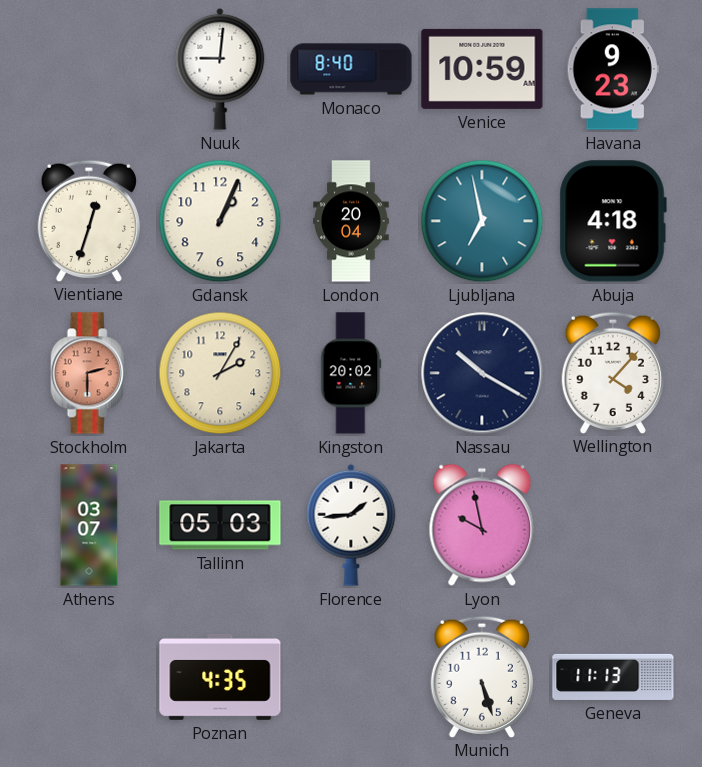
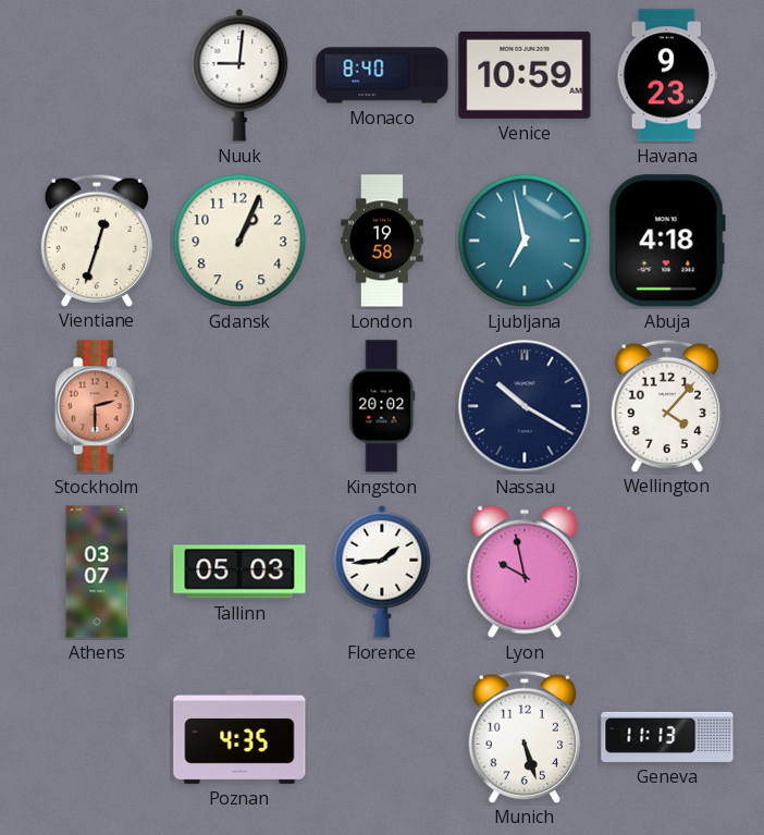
London: 20:04 -> 19:58 (382, 241)
Jakarta: 2:05 -> none (220, 373)
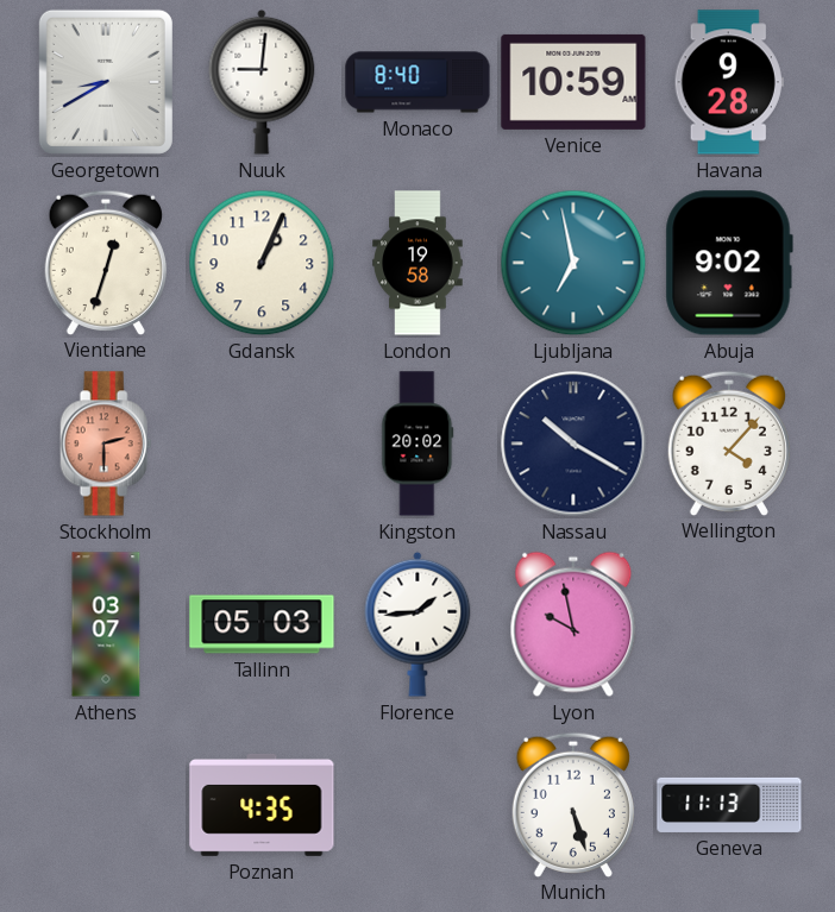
Georgetown: none -> 8:40 (106, 82)
Havana: 9:23 -> 9:28 (729, 82)
Abuja: 4:18 -> 9:02 (729, 263)
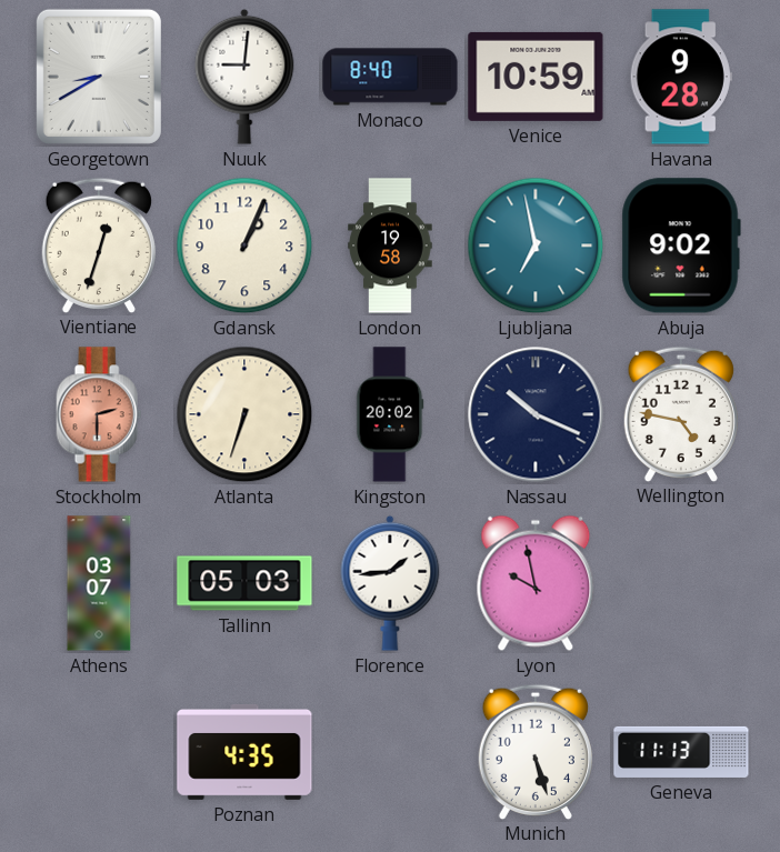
Atlanta: none -> 6:33 (244, 414)
Nassau: 10:20 -> 10:19 (536, 414)
Wellington: 4:07 -> 4:47 (681, 413)
